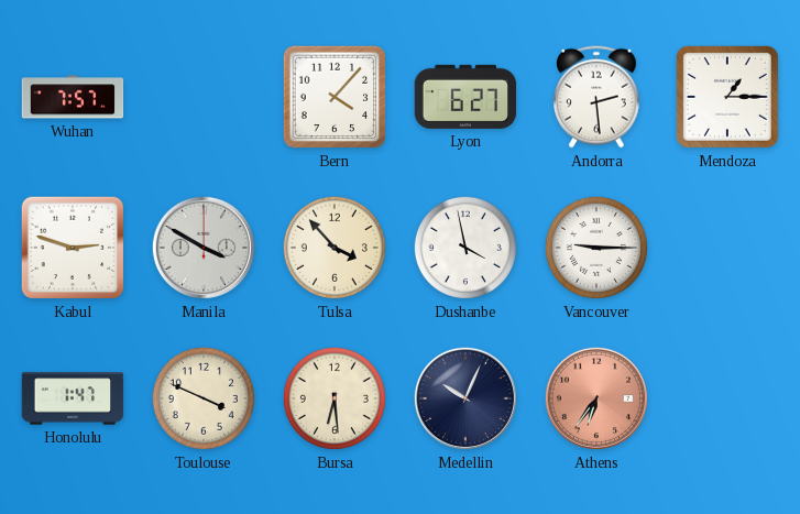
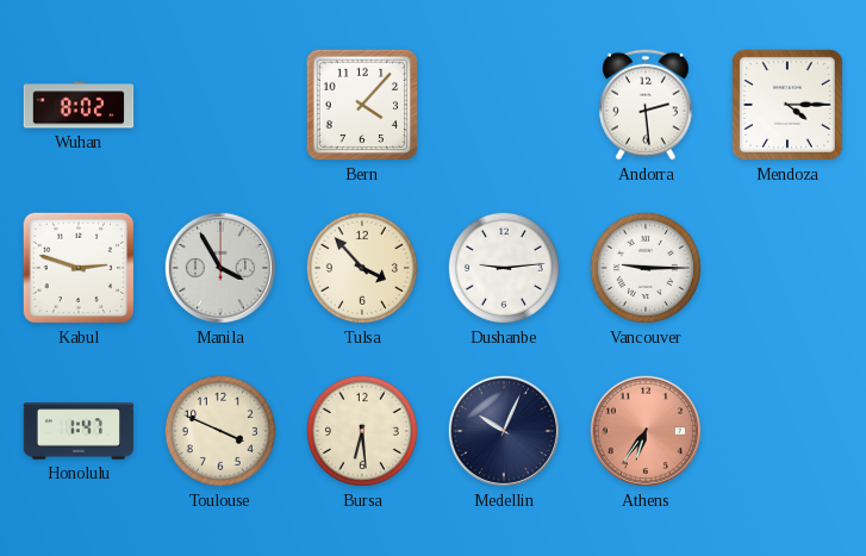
Wuhan: 7:57 -> 8:02 (79, 105)
Lyon: 6:27 -> none (465, 97)
Mendoza: 1:15 -> 4:15 (787, 105)
Manila: 3:50 -> 3:55 (220, 268)
Dushanbe: 3:58 -> 9:14 (504, 268)
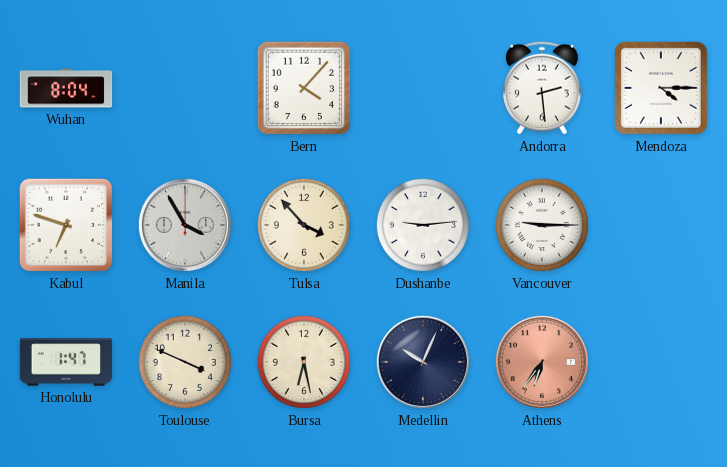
Wuhan: 8:02 -> 8:04 (66, 88)
Kabul: 2:48 -> 6:48 (66, 225)
Bursa: 6:29 -> 6:28 (304, 362)
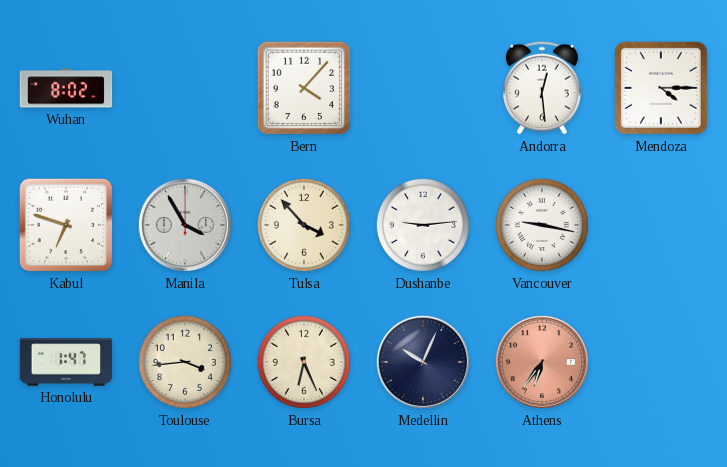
Wuhan: 8:04 -> 8:02 (66, 88)
Andorra: 2:29 -> 12:29 (542, 88)
Vancouver: 9:15 -> 9:17 (542, 225)
Toulouse: 3:49 -> 3:44 (185, 362)
Bursa: 6:28 -> 6:26 (304, 362)
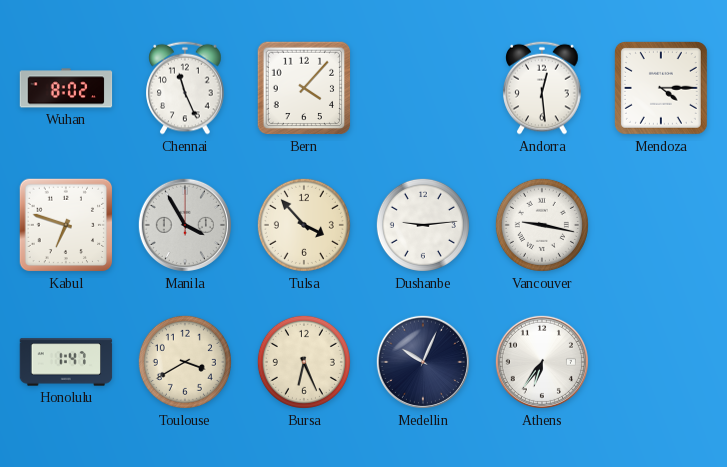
Chennai: none -> 11:26 (185, 88)
Toulouse: 3:44 -> 3:40 (185, 362)
Athens dial: salmon -> white (542, 362)
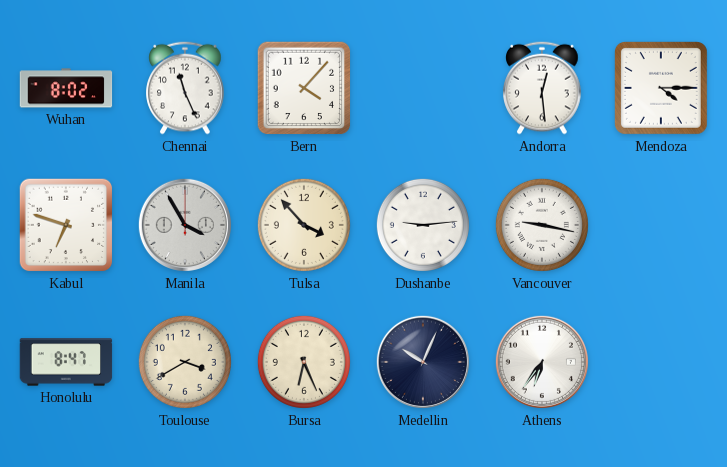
Honolulu: 1:47 -> 8:47 (66, 362)
